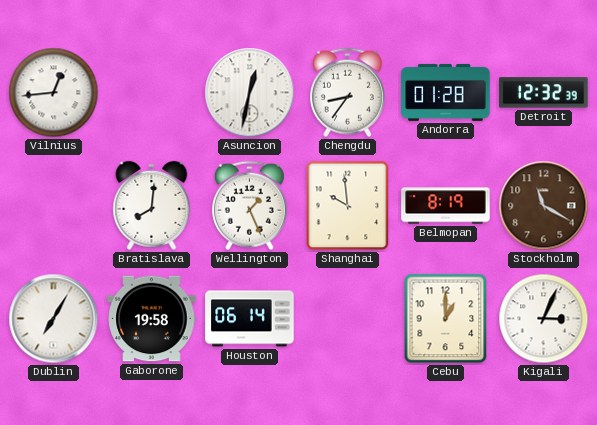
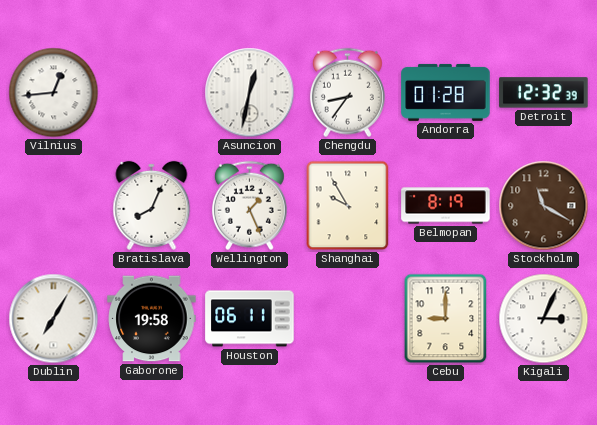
Bratislava: 8:01 -> 8:04 (152, 205)
Shanghai: 9:59 -> 9:55 (348, 206)
Houston: 06:14 -> 06:11 (250, 319)
Cebu: 1:00 -> 9:00 (446, 319)
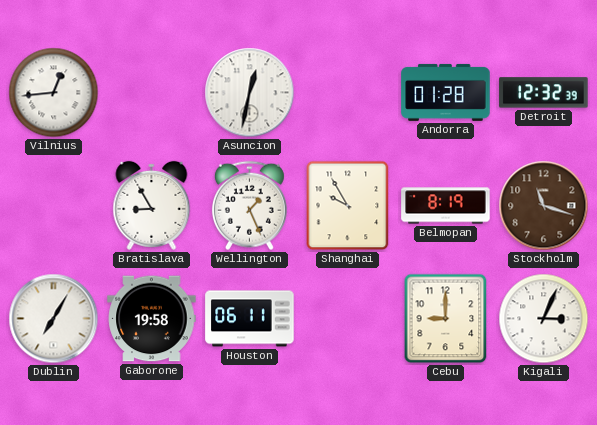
Chengdu: 8:36 -> none (347, 93)
Bratislava: 8:04 -> 8:55 (152, 205)
Stockholm: 11:20 -> 11:18 (544, 206)
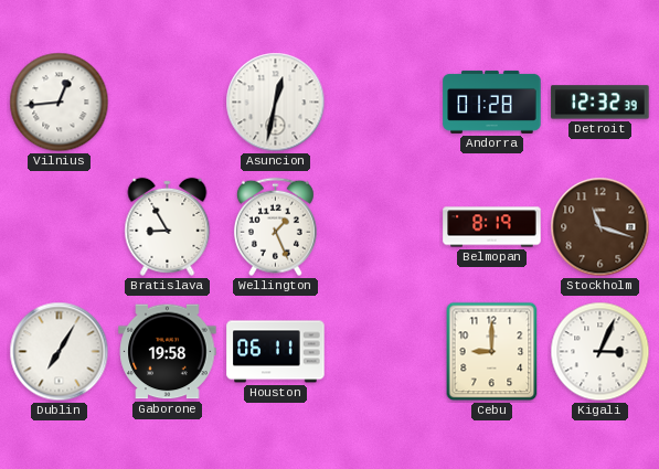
Shanghai: 9:55 -> none (348, 206)
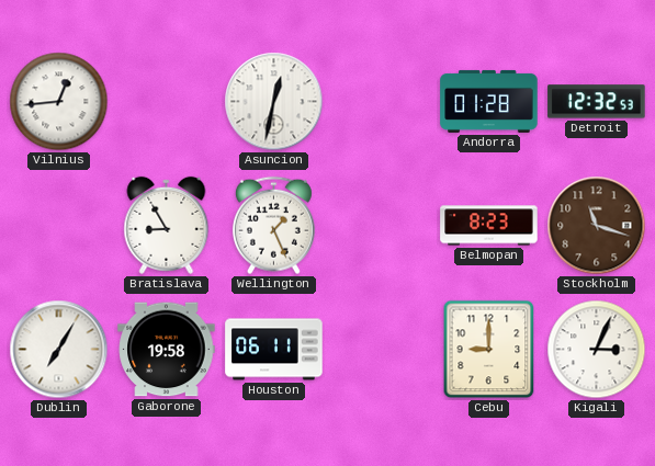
Detroit: 12:32:39 -> 12:32:53 (597, 102)
Belmopan: 8:19 -> 8:23 (489, 226)
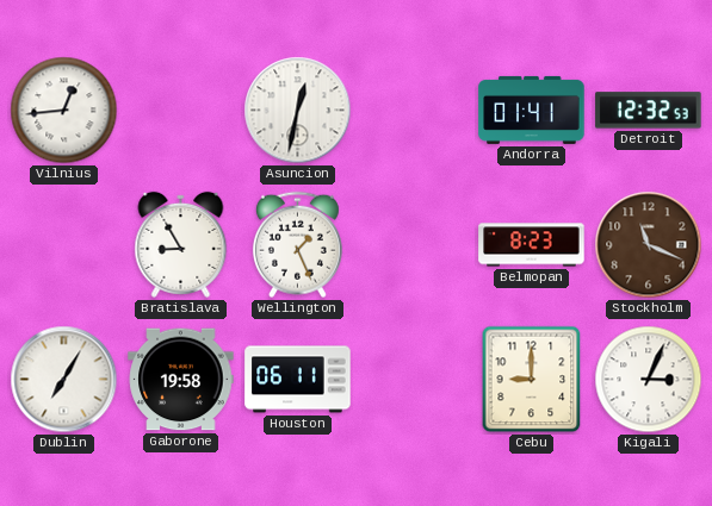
Andorra: 01:28 -> 01:41 (532, 110)
Stockholm: 11:18 -> 11:19 (649, 245)
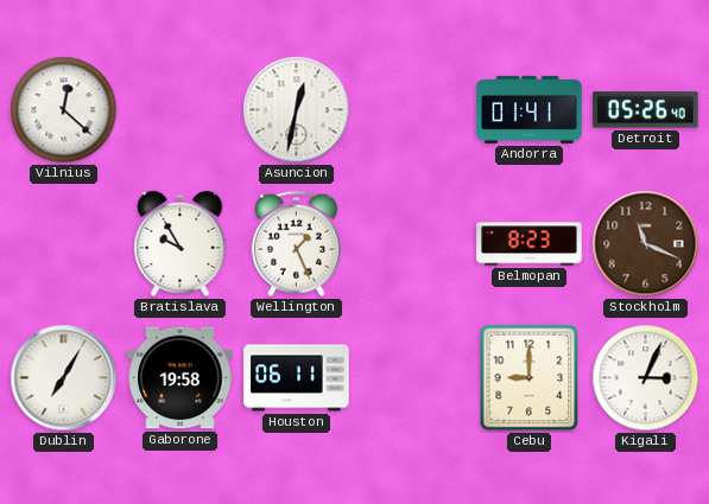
Vilnius: 12:44 -> 12:22 (64, 110)
Detroit: 12:32 -> 05:26 (646, 110)
Bratislava: 8:55 -> 9:55 (181, 243)
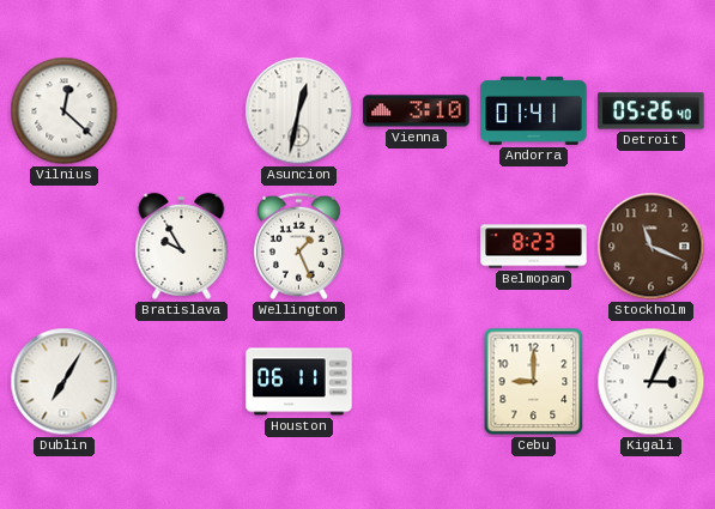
Vienna: none -> 3:10 (417, 111)
Gaborone: 19:58 -> none (181, 378)
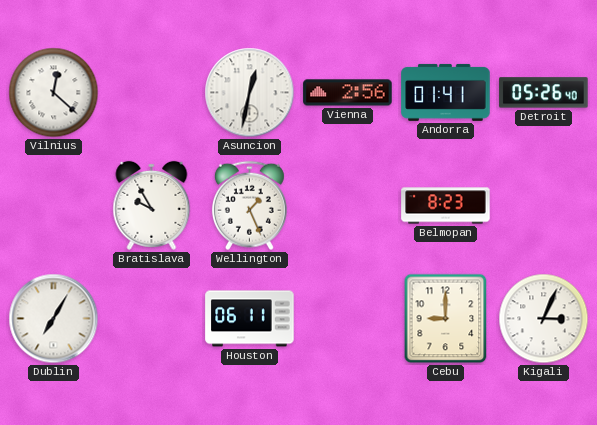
Vienna: 3:10 -> 2:56 (348, 93)
Stockholm: 11:19 -> none (652, 247)
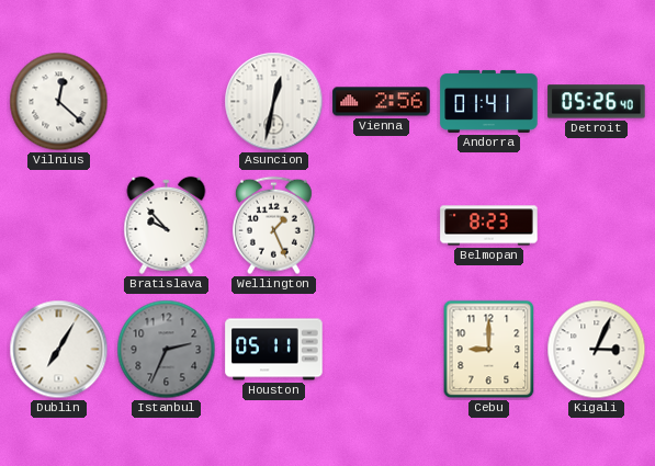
Bratislava: 9:55 -> 9:53 (167, 225)
Istanbul: none -> 2:34 (167, 350)
Houston: 06:11 -> 05:11 (274, 350)
